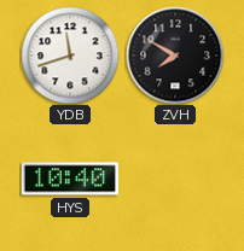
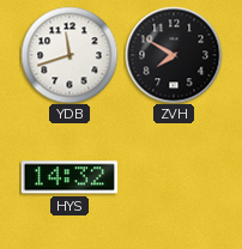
HYS: 10:40 -> 14:32 (68, 177)
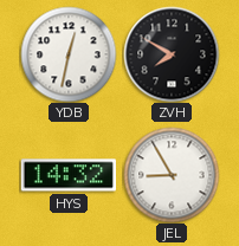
YDB: 11:42 -> 12:32 (69, 54)
JEL: none -> 8:55 (172, 175)
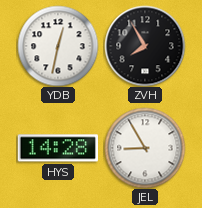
ZVH: 7:50 -> 7:55 (145, 46)
HYS: 14:32 -> 14:28 (57, 148)
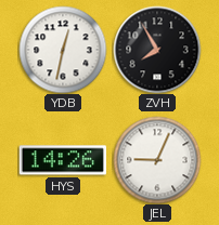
HYS: 14:28 -> 14:26 (62, 160)
JEL: 8:55 -> 9:04 (157, 160)
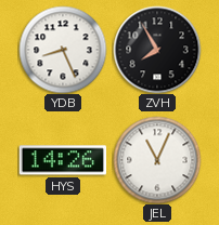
YDB: 12:32 -> 8:26 (63, 50)
JEL: 9:04 -> 11:04 (157, 160)
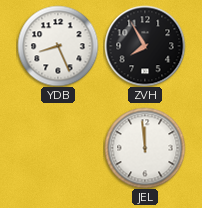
HYS: 14:26 -> none (62, 160)
JEL: 11:04 -> 11:59 (145, 148)
